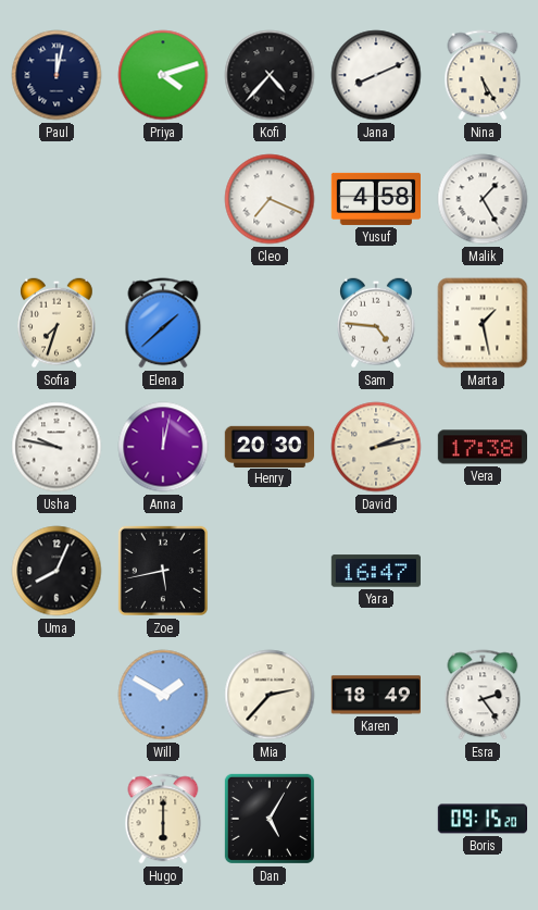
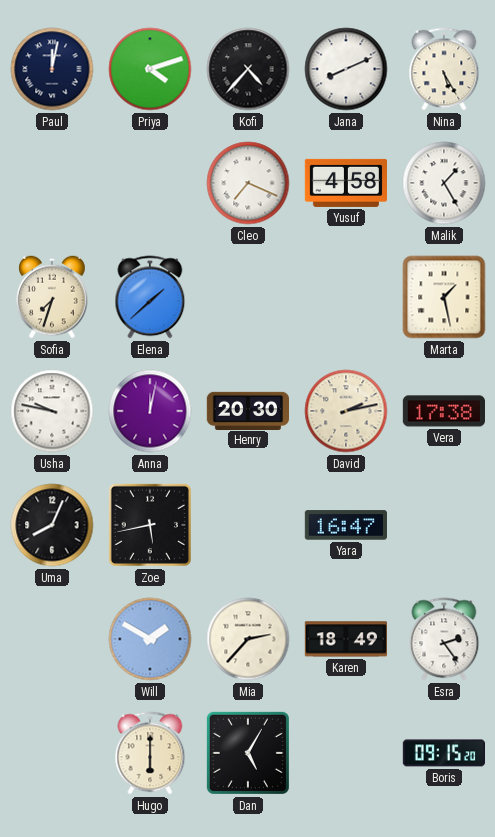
Sam: 4:46 -> none (376, 323)
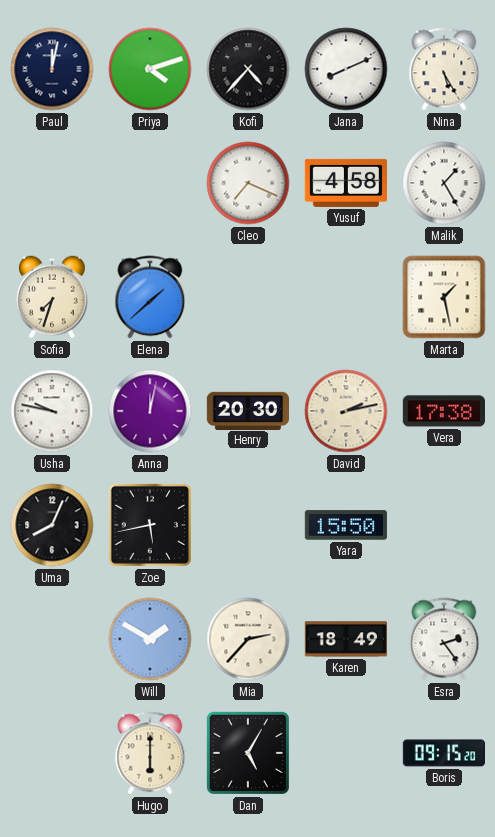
Yara: 16:47 -> 15:50 (345, 525)
